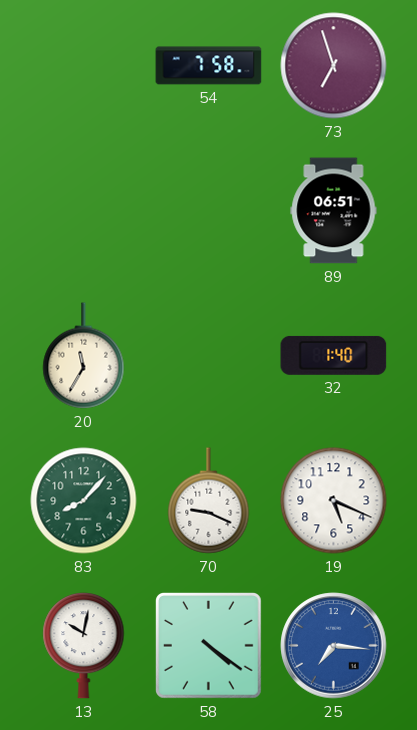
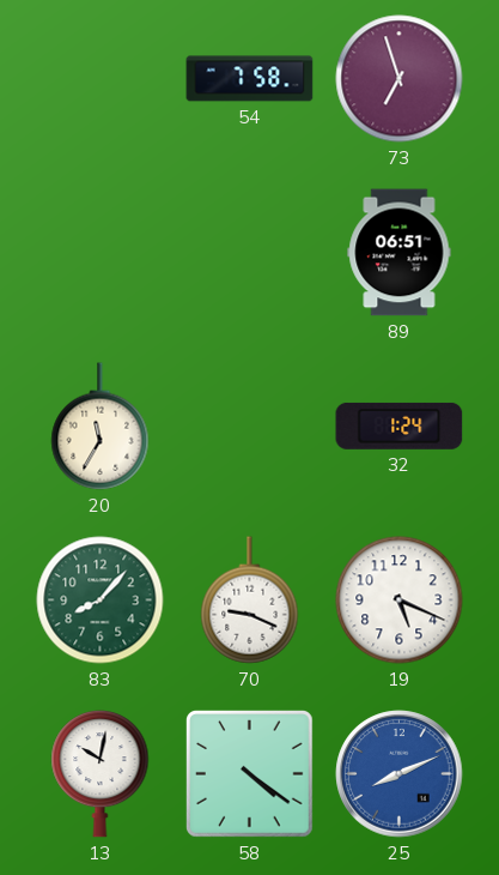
32: 1:40 -> 1:24 (400, 426)
25: 7:16 -> 8:11 (400, 774)
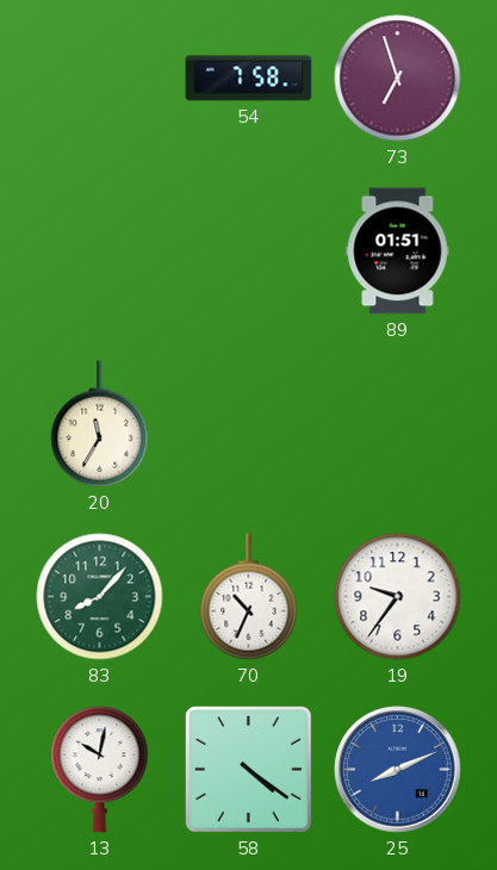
89: 06:51 -> 01:51 (398, 251)
32: 1:24 -> none (400, 426)
70: 9:19 -> 10:34 (249, 597)
19: 5:19 -> 9:36 (398, 597)
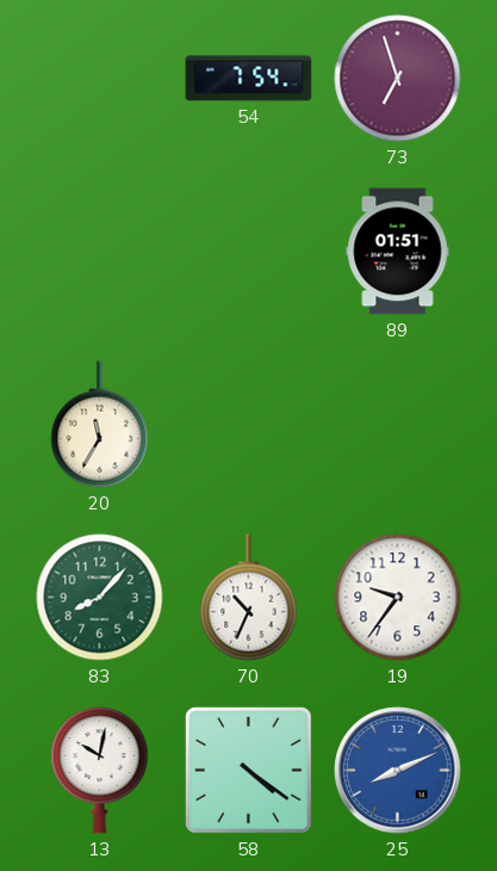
54: 7:58 -> 7:54 (249, 79)
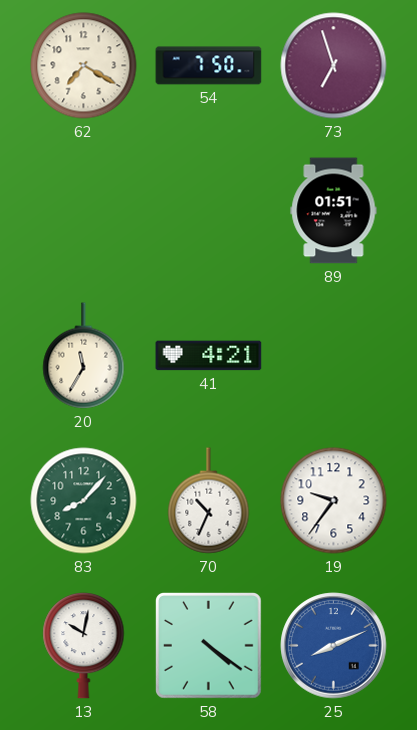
62: none -> 7:20 (84, 66)
54: 7:54 -> 7:50 (209, 66)
41: none -> 4:21 (209, 356)
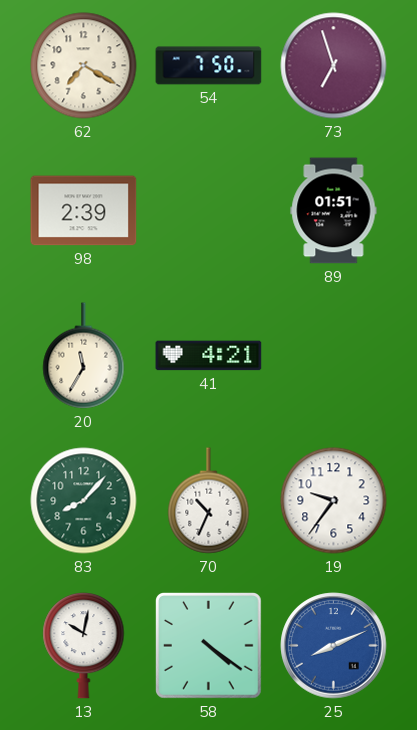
98: none -> 2:39 (84, 211)
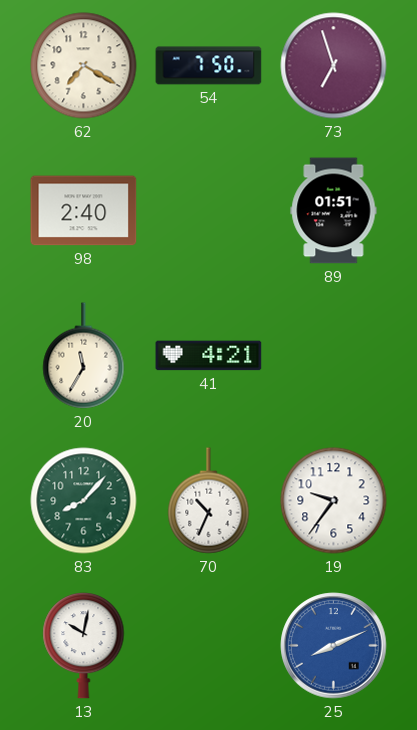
98: 2:39 -> 2:40 (84, 211)
58: 4:21 -> none (209, 646)
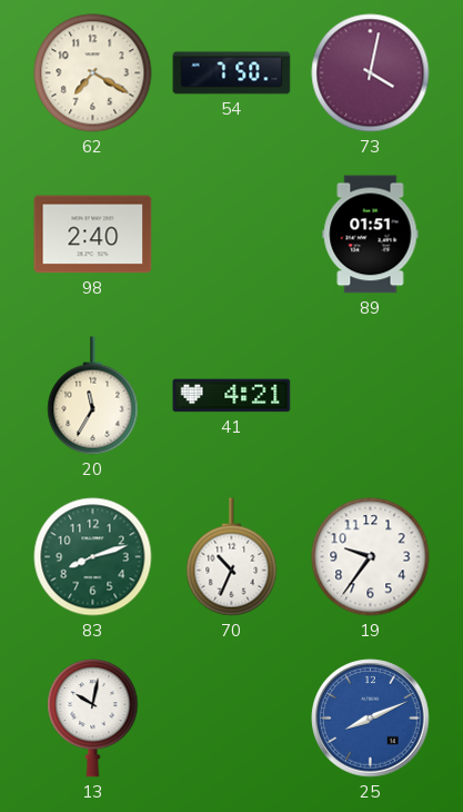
73: 6:57 -> 4:02 (371, 73)
83: 8:07 -> 8:12 (93, 557)
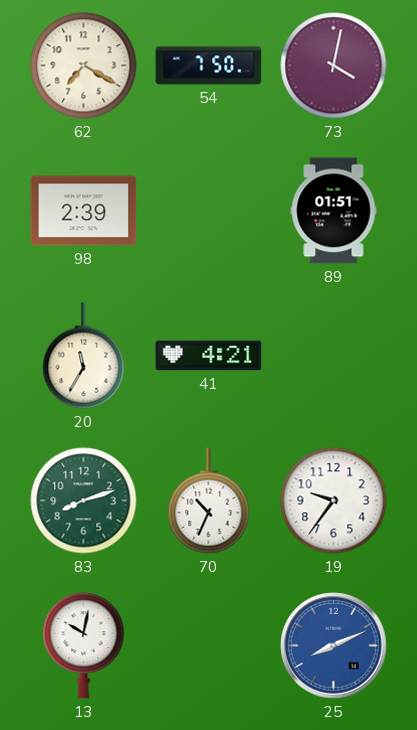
98: 2:40 -> 2:39 (84, 211)
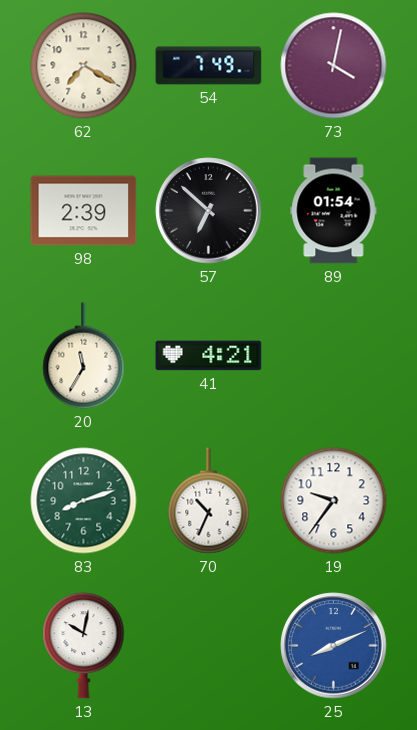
54: 7:50 -> 7:49 (209, 66)
57: none -> 6:52 (209, 211)
89: 01:51 -> 01:54 (334, 211)
